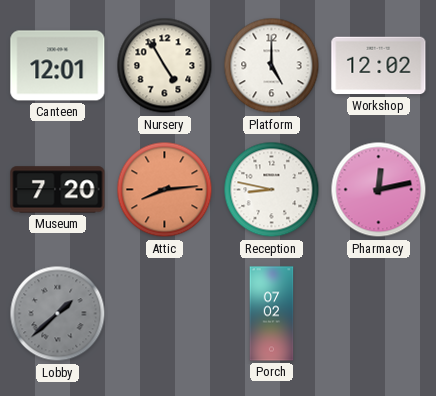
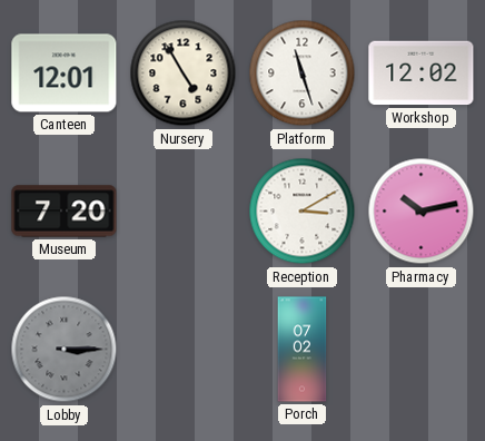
Platform: 5:00 -> 11:27 (303, 73)
Attic: 8:14 -> none (165, 190)
Reception: 8:47 -> 3:10 (303, 212)
Pharmacy: 12:13 -> 10:13 (422, 212)
Lobby: 1:38 -> 3:15 (65, 350)
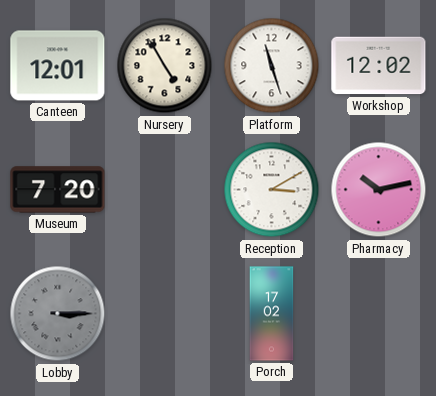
Porch: 07:02 -> 17:02 (272, 314)
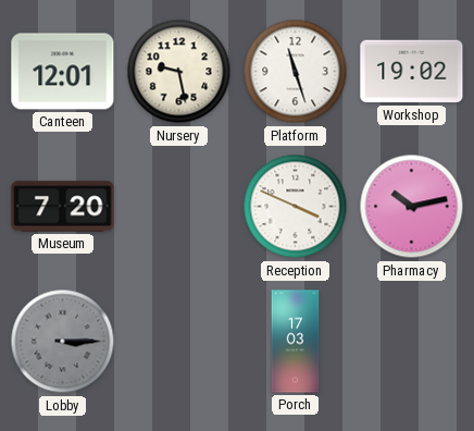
Nursery: 4:55 -> 9:28 (179, 72)
Workshop: 12:02 -> 19:02 (412, 72)
Reception: 3:10 -> 3:49 (296, 207)
Porch: 17:02 -> 17:03 (296, 342)
